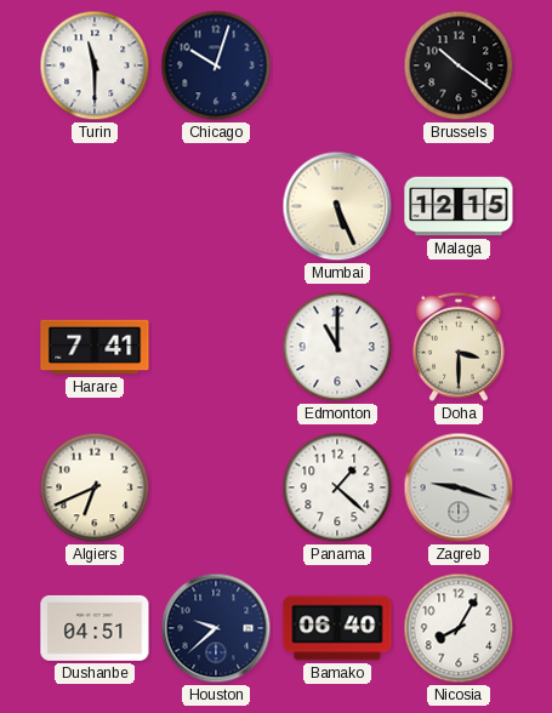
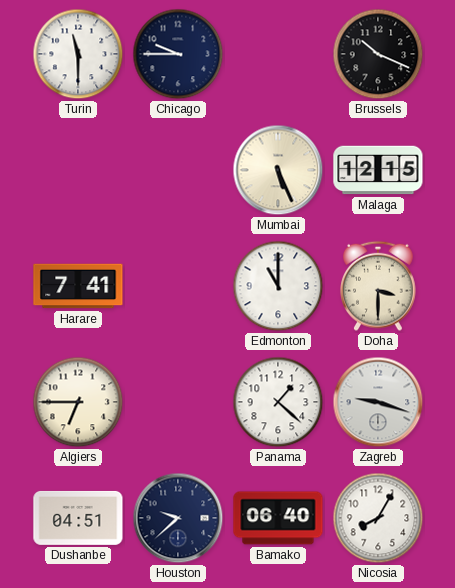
Chicago: 10:03 -> 9:45 (178, 54)
Brussels: 10:21 -> 10:19 (378, 54)
Algiers: 6:41 -> 6:45 (78, 402)
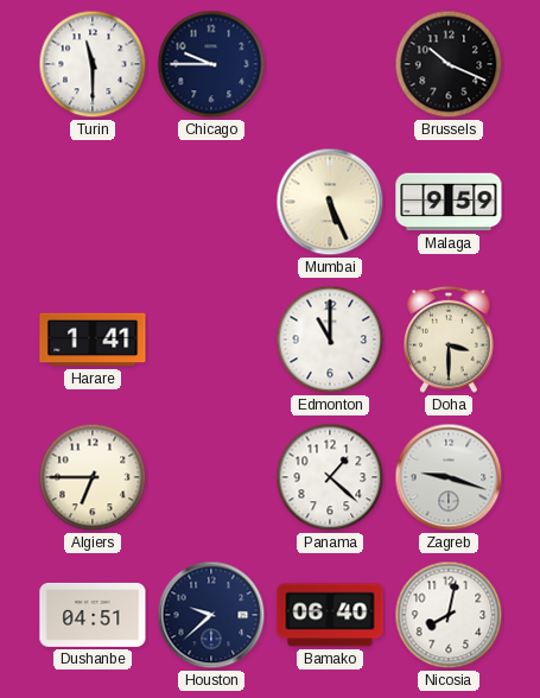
Malaga: 12:15 -> 9:59 (449, 202)
Harare: 7:41 -> 1:41 (93, 340)
Nicosia: 8:05 -> 8:02 (449, 615)
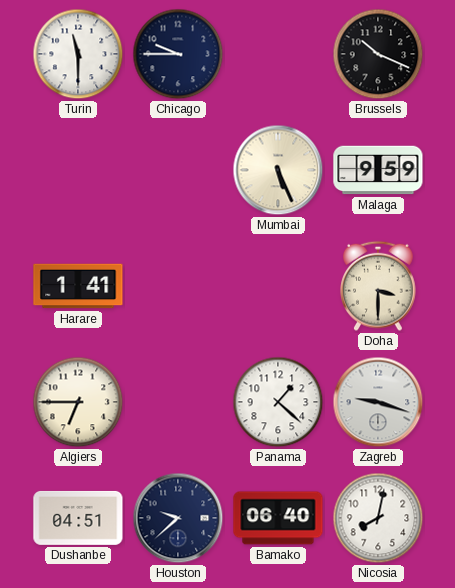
Edmonton: 11:00 -> none (330, 340)
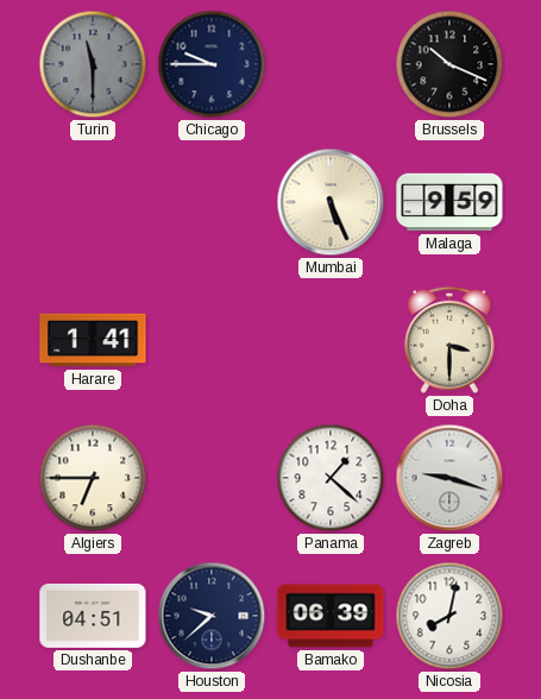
Turin dial: white -> grey (93, 64)
Bamako: 06:40 -> 06:39 (331, 616)
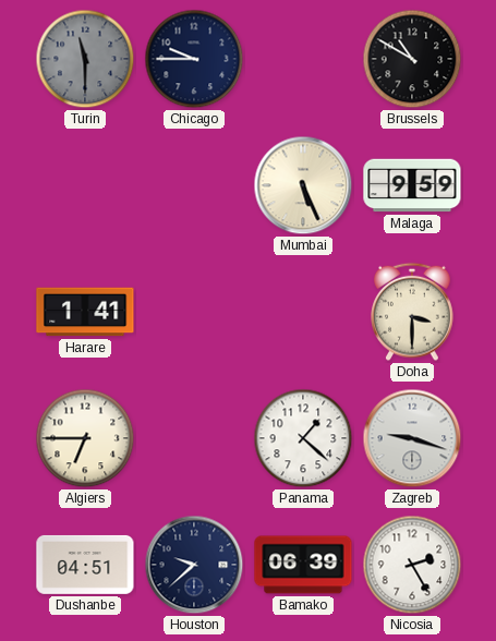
Brussels: 10:19 -> 10:50 (412, 59)
Nicosia: 8:02 -> 2:25 (412, 565)
